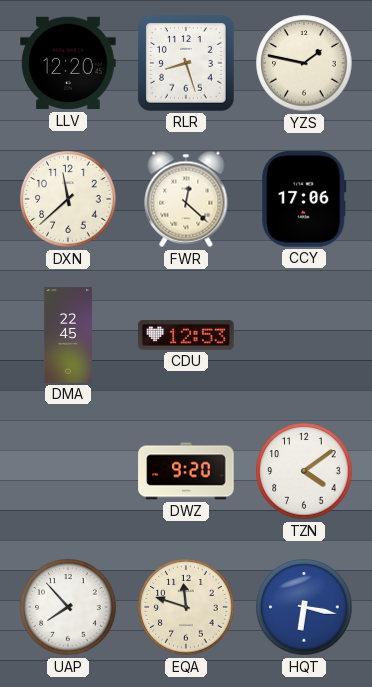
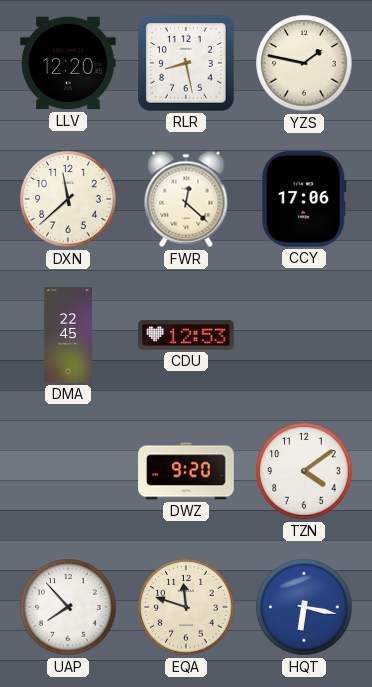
RLR: 8:27 -> 8:28 (186, 63)
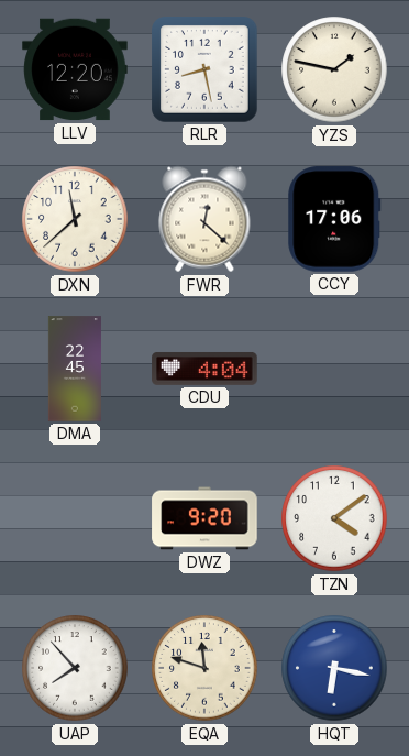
CDU: 12:53 -> 4:04 (204, 369)
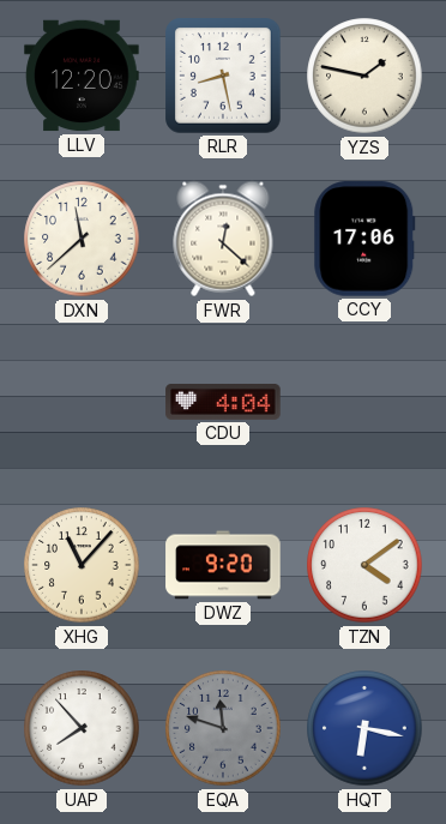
DMA: 22:45 -> none (75, 369)
XHG: none -> 11:07 (82, 565)
EQA dial: cream -> grey (223, 728)
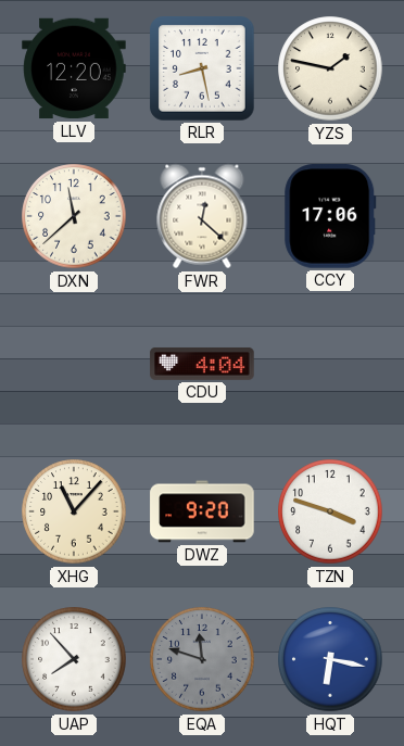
TZN: 4:09 -> 3:48 (330, 511)
